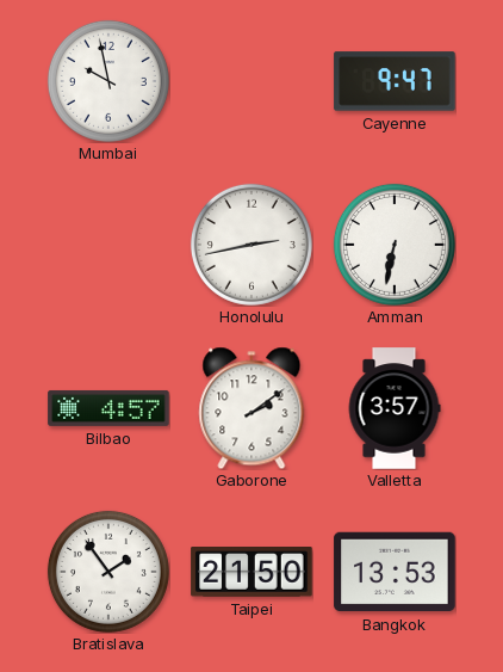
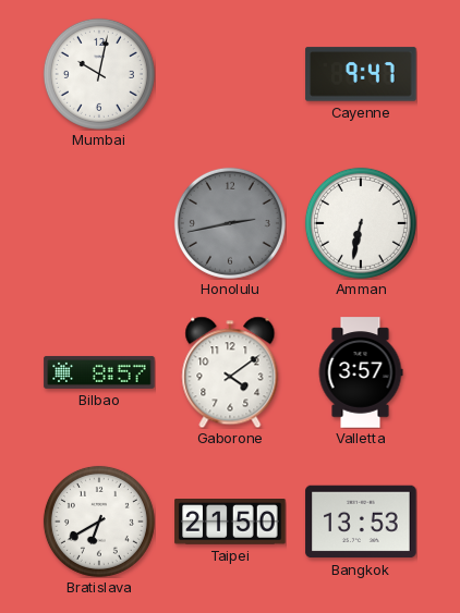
Mumbai: 9:58 -> 10:02 (99, 74)
Honolulu dial: white -> grey (230, 223)
Bilbao: 4:57 -> 8:57 (99, 372)
Gaborone: 2:09 -> 4:09 (230, 372)
Bratislava: 1:54 -> 6:40 (99, 522)
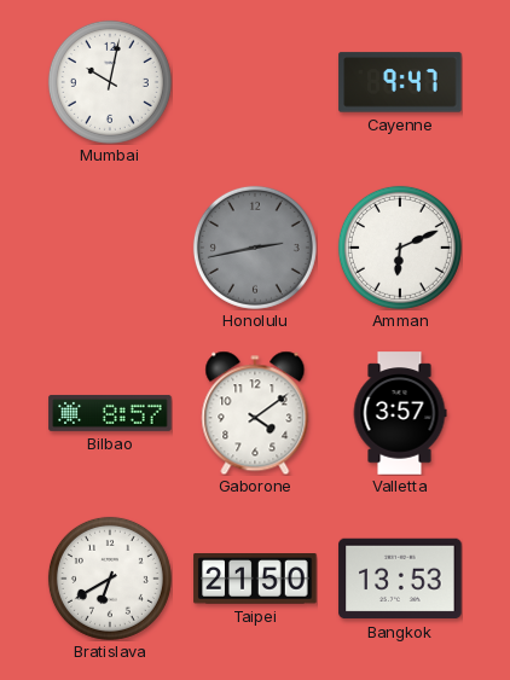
Amman: 6:32 -> 6:11 (400, 248)
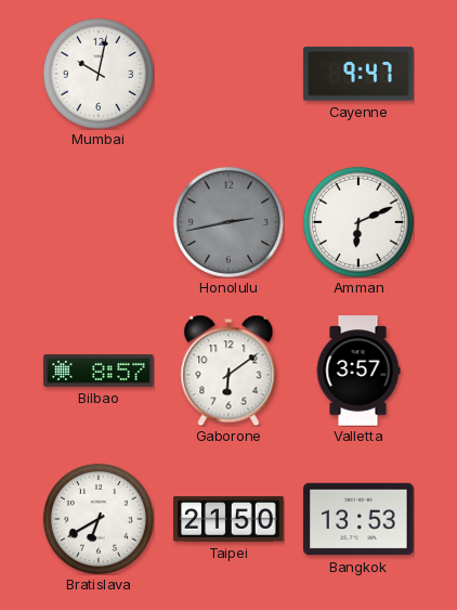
Gaborone: 4:09 -> 6:09 (228, 371)
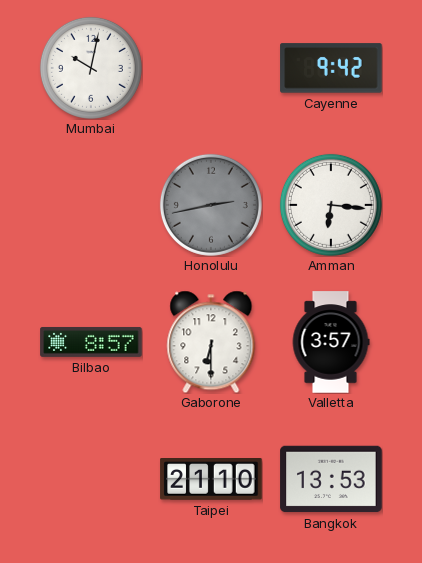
Cayenne: 9:47 -> 9:42 (331, 68)
Amman: 6:11 -> 6:16 (331, 205)
Gaborone: 6:09 -> 6:30 (211, 342)
Bratislava: 6:40 -> none (99, 519)
Taipei: 21:50 -> 21:10 (211, 480)
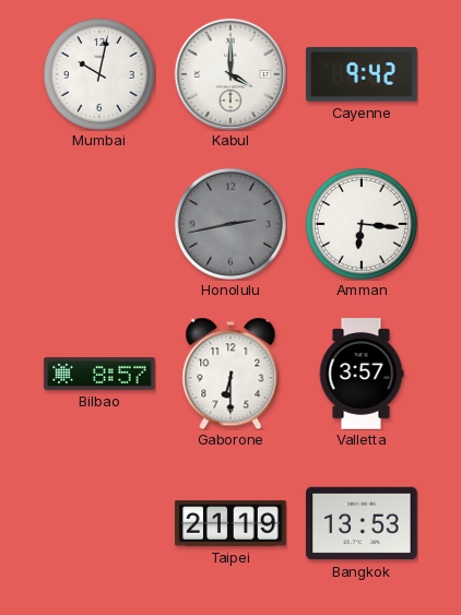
Kabul: none -> 4:00 (229, 73)
Taipei: 21:10 -> 21:19 (230, 524)
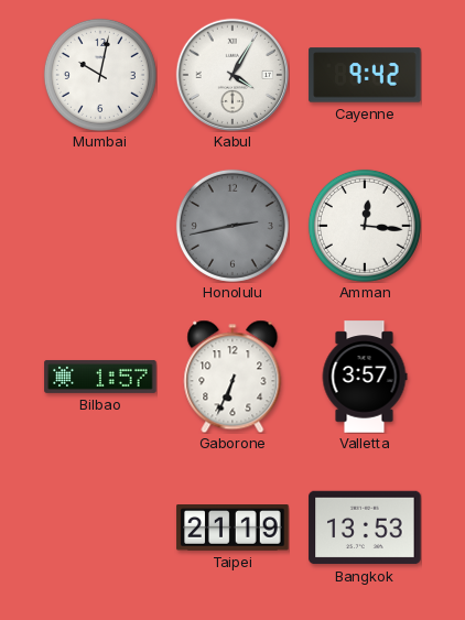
Kabul: 4:00 -> 4:05 (231, 74)
Amman: 6:16 -> 12:16 (365, 226)
Bilbao: 8:57 -> 1:57 (100, 377)
Gaborone: 6:30 -> 6:34 (233, 377)
